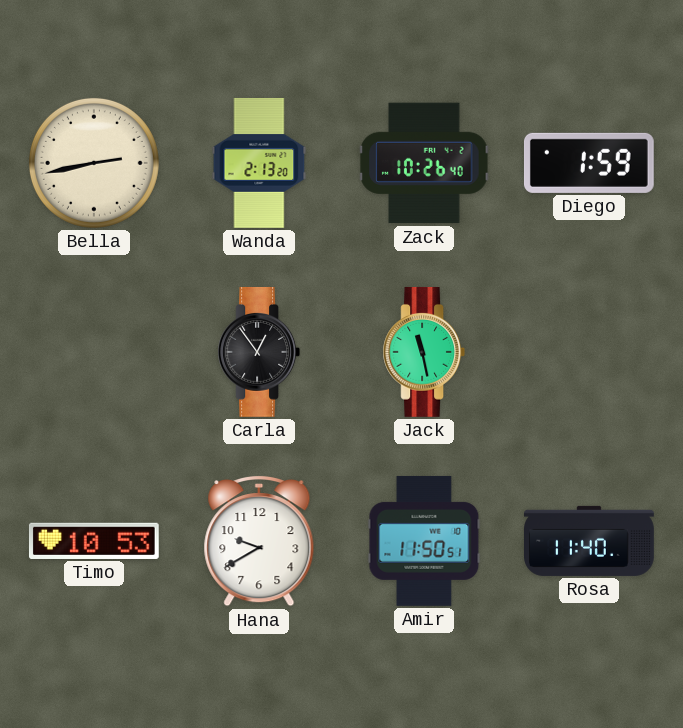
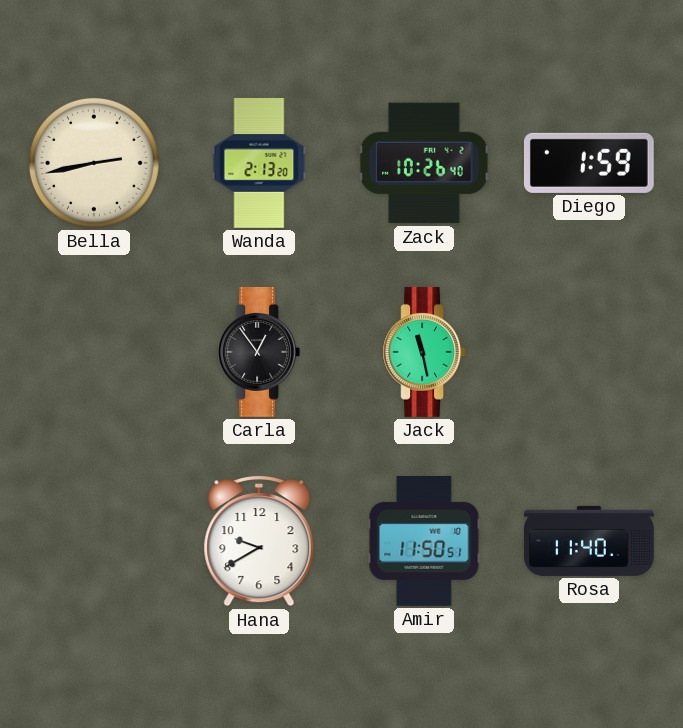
Timo: 10:53 -> none (94, 541)
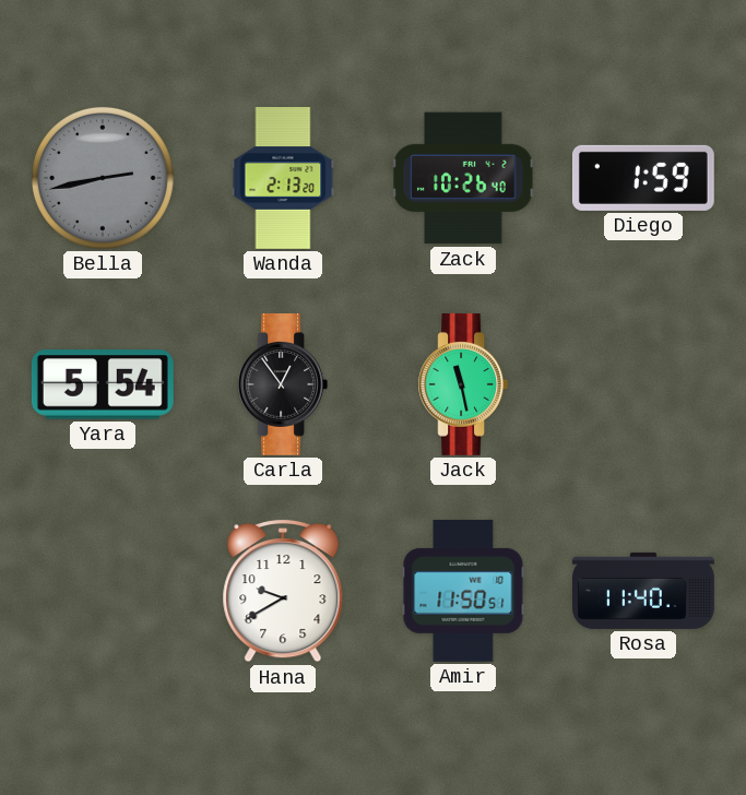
Bella dial: cream -> grey (103, 178)
Yara: none -> 5:54 (103, 384)
